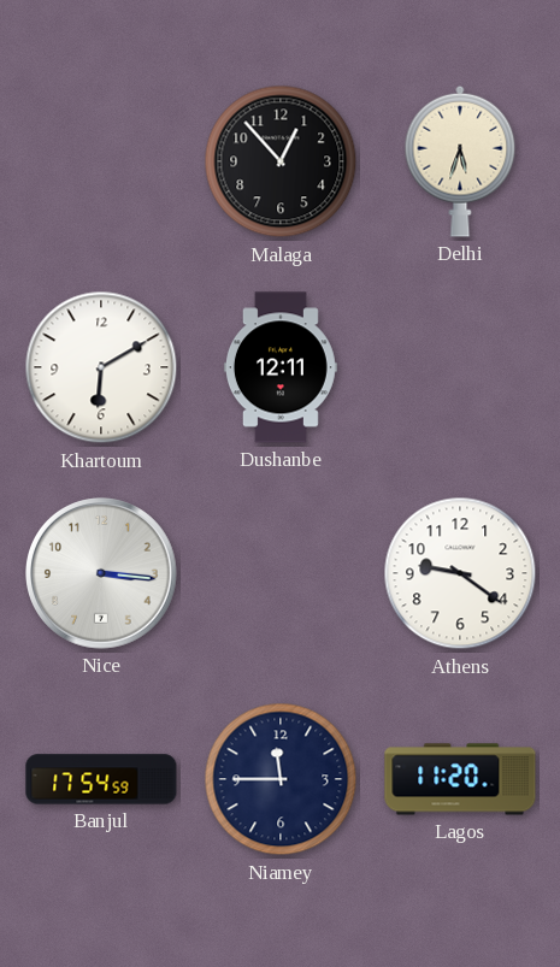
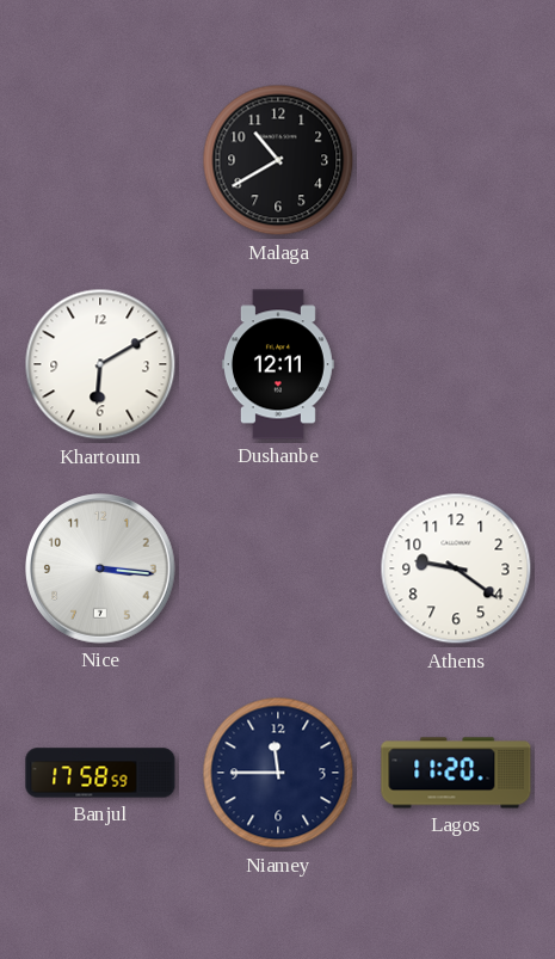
Malaga: 12:53 -> 10:40 (278, 160)
Delhi: 5:33 -> none (460, 161)
Banjul: 17:54 -> 17:58 (100, 773)
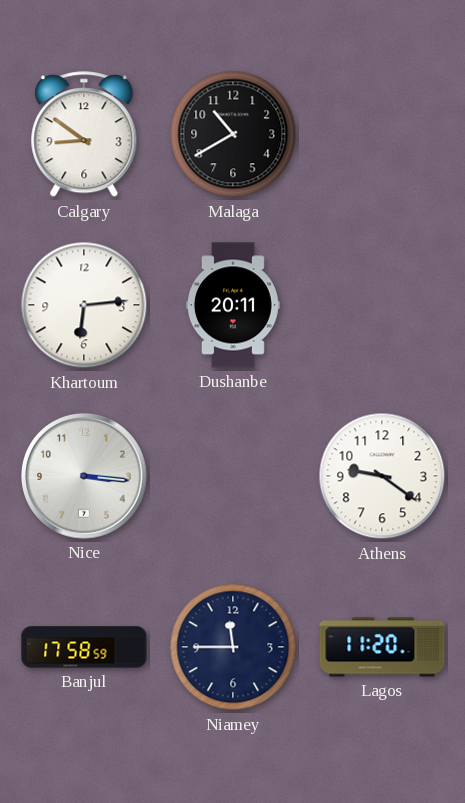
Calgary: none -> 8:51 (84, 135)
Khartoum: 6:10 -> 6:14 (84, 305)
Dushanbe: 12:11 -> 20:11 (233, 305)
